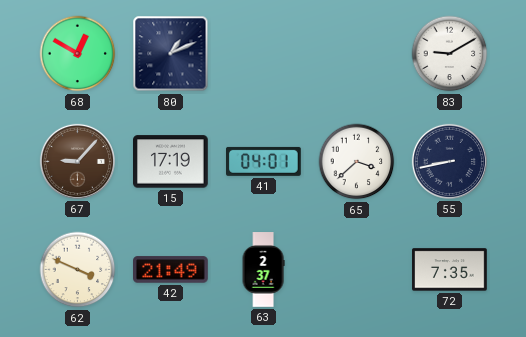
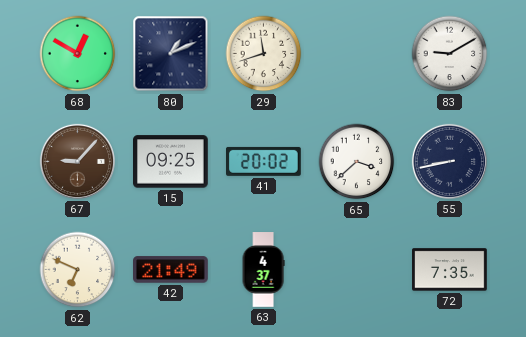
29: none -> 11:42 (264, 54)
15: 17:19 -> 09:25 (171, 162)
41: 04:01 -> 20:02 (264, 161)
62: 3:49 -> 6:49 (78, 270)
63: 2:37 -> 4:37 (263, 270)
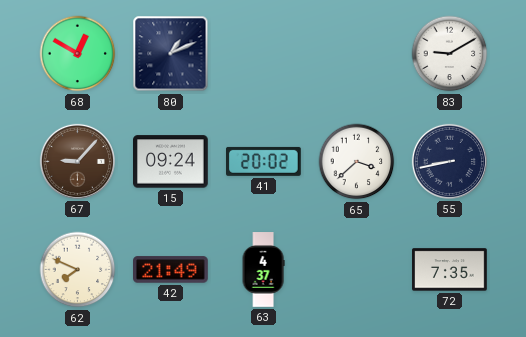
29: 11:42 -> none (264, 54)
15: 09:25 -> 09:24 (171, 162)
62: 6:49 -> 7:49 (78, 270)
